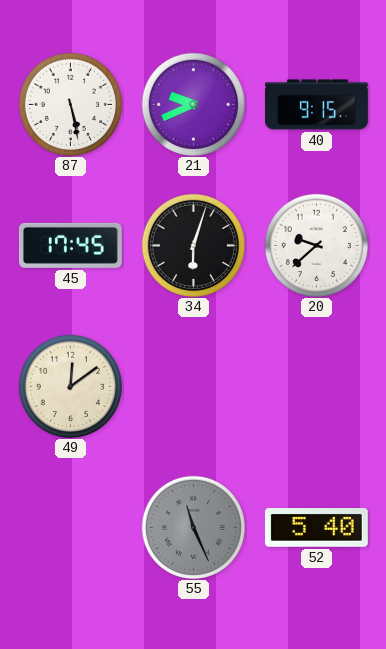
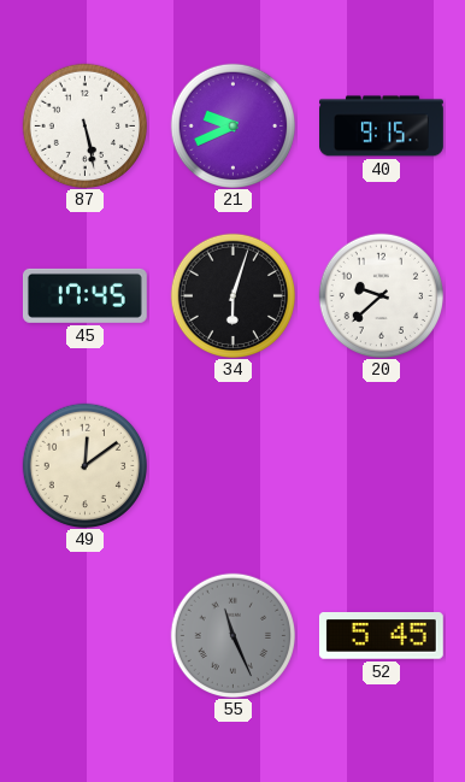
52: 5:40 -> 5:45 (381, 636)
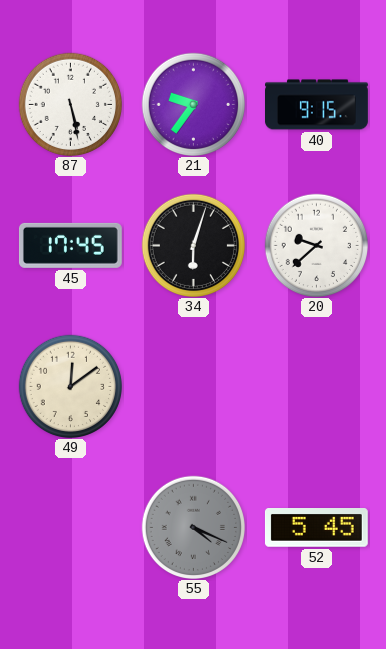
21: 9:41 -> 9:36 (193, 104)
55: 11:26 -> 4:19 (193, 527)
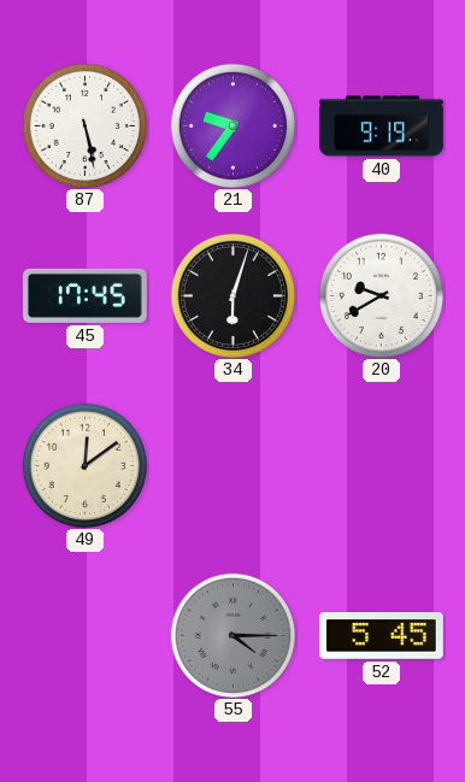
40: 9:15 -> 9:19 (382, 127)
20: 9:38 -> 9:40 (381, 295)
55: 4:19 -> 4:15 (232, 635)
